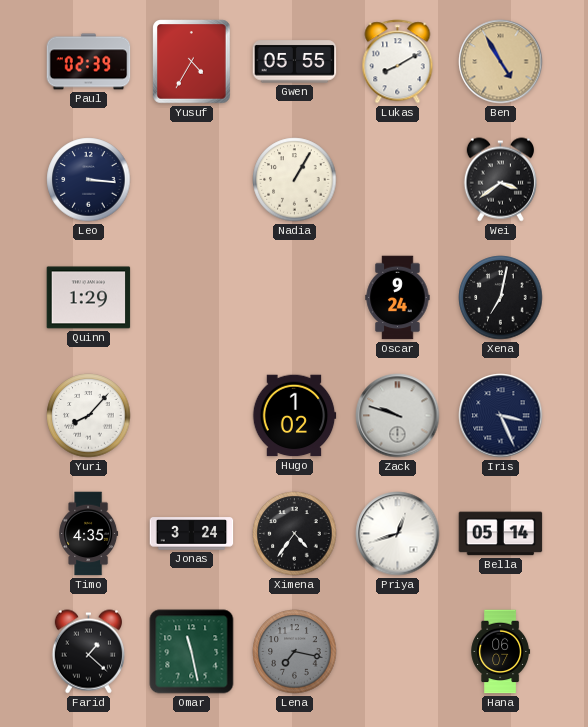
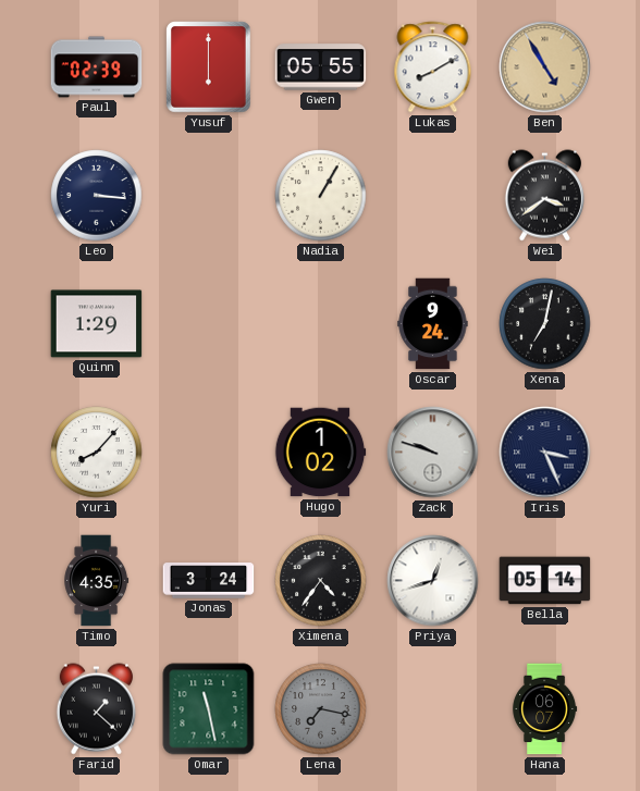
Yusuf: 4:35 -> 6:00 (209, 67)
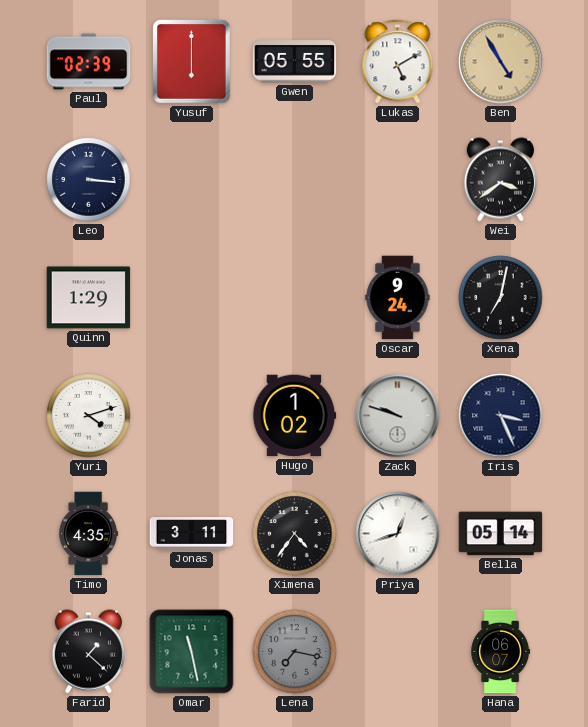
Lukas: 8:10 -> 5:10 (398, 62)
Nadia: 1:05 -> none (321, 196)
Yuri: 8:07 -> 4:12 (89, 416)
Jonas: 3:24 -> 3:11 (192, 534)
